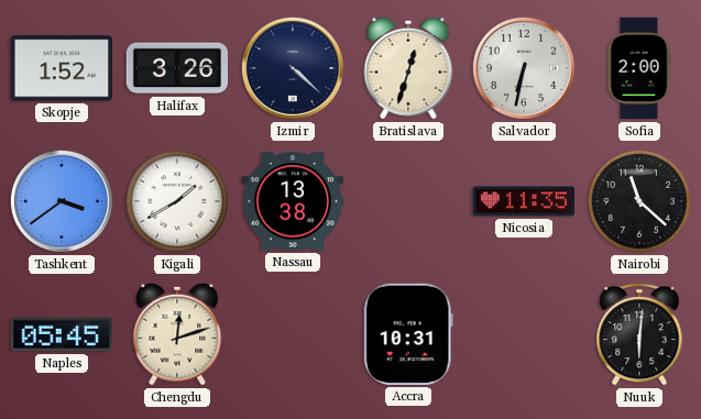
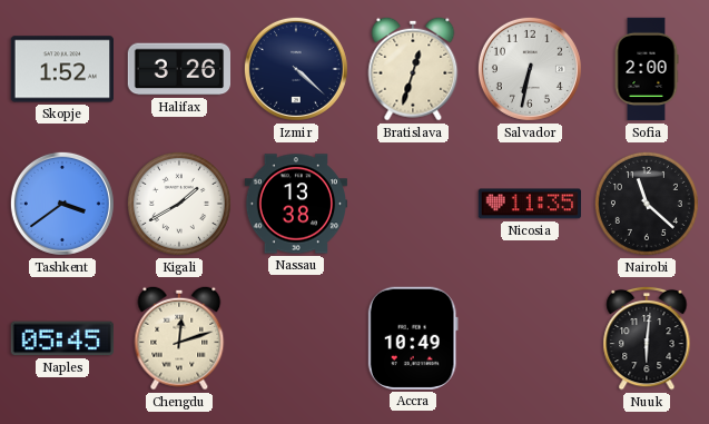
Accra: 10:31 -> 10:49 (413, 338)
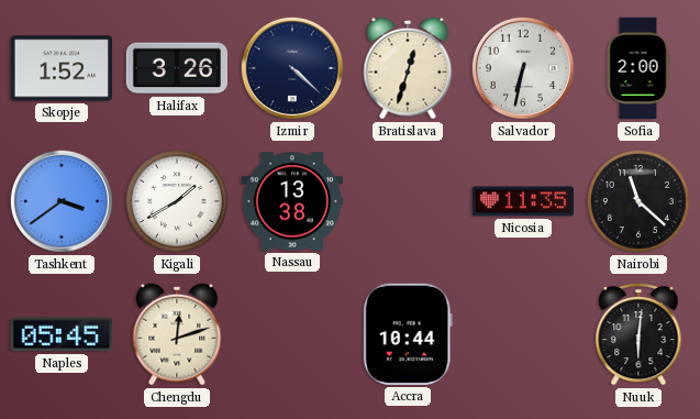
Accra: 10:49 -> 10:44 (408, 334)
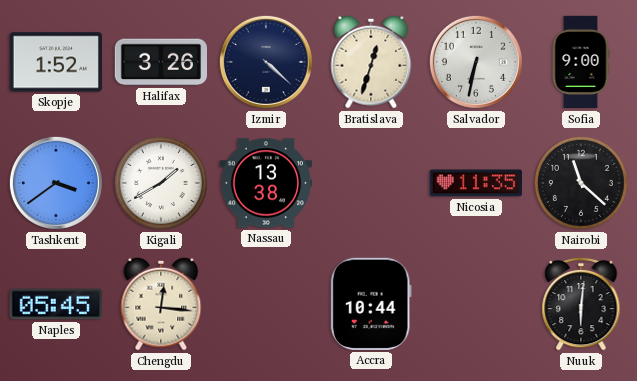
Sofia: 2:00 -> 9:00 (581, 62)
Chengdu: 12:12 -> 12:16 (161, 304)
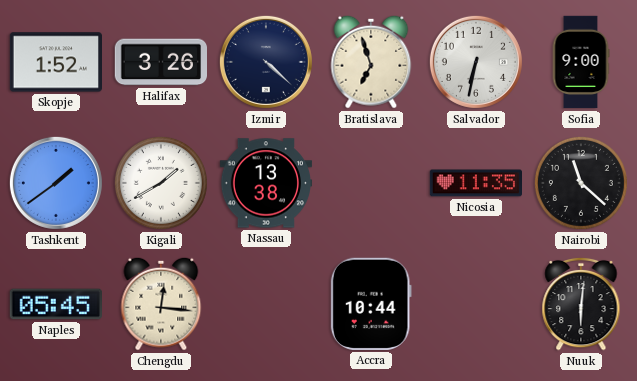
Bratislava: 12:33 -> 6:57 (371, 62)
Tashkent: 3:39 -> 1:39 (56, 183)
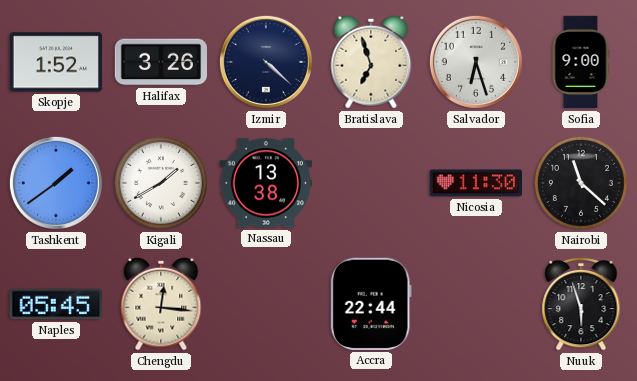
Salvador: 6:32 -> 6:27 (476, 62)
Nicosia: 11:35 -> 11:30 (475, 183)
Accra: 10:44 -> 22:44 (371, 304)
Nuuk: 6:01 -> 5:57 (581, 304)
